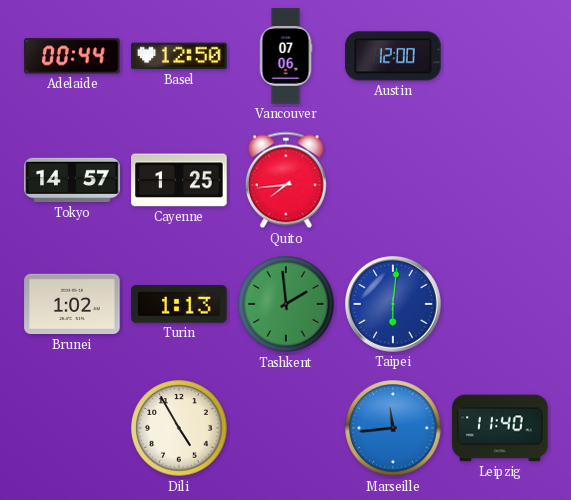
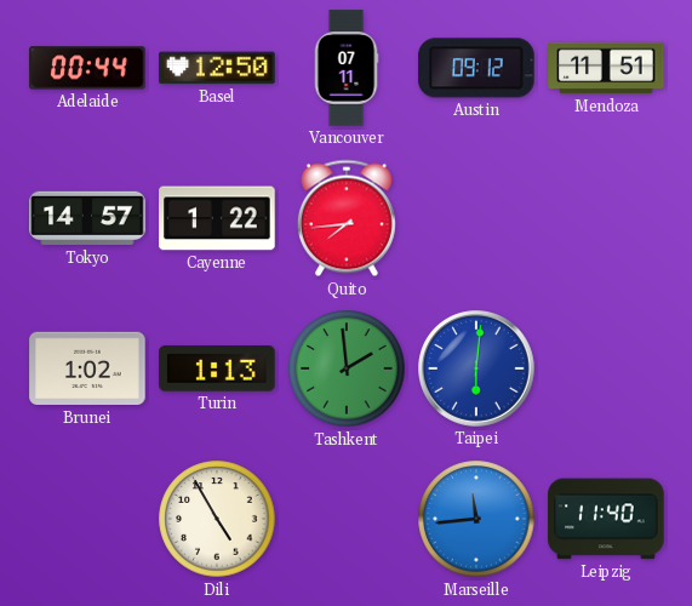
Vancouver: 07:06 -> 07:11 (347, 68)
Austin: 12:00 -> 09:12 (476, 68)
Mendoza: none -> 11:51 (606, 68)
Cayenne: 1:25 -> 1:22 (217, 218)
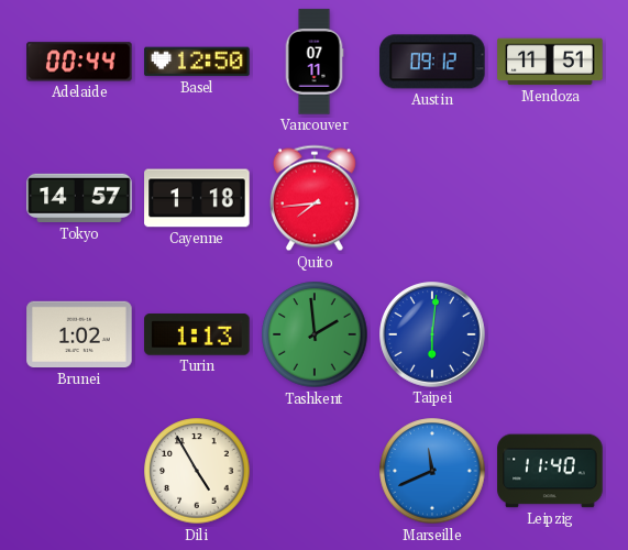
Cayenne: 1:22 -> 1:18 (197, 198)
Marseille: 11:44 -> 11:41 (432, 471)
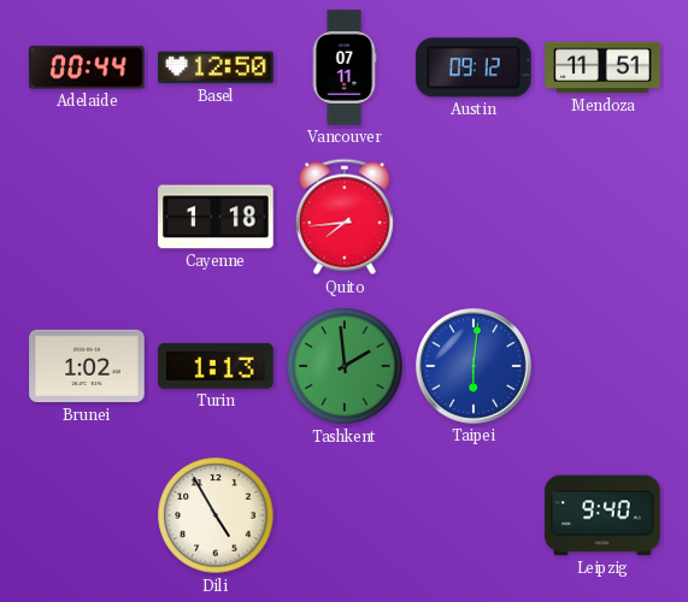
Tokyo: 14:57 -> none (79, 198)
Marseille: 11:41 -> none (432, 471)
Leipzig: 11:40 -> 9:40 (602, 515)
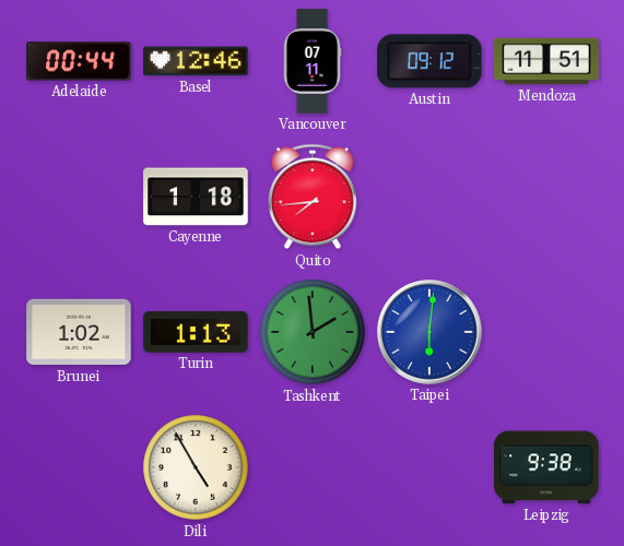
Basel: 12:50 -> 12:46 (196, 61)
Leipzig: 9:40 -> 9:38 (546, 467)
